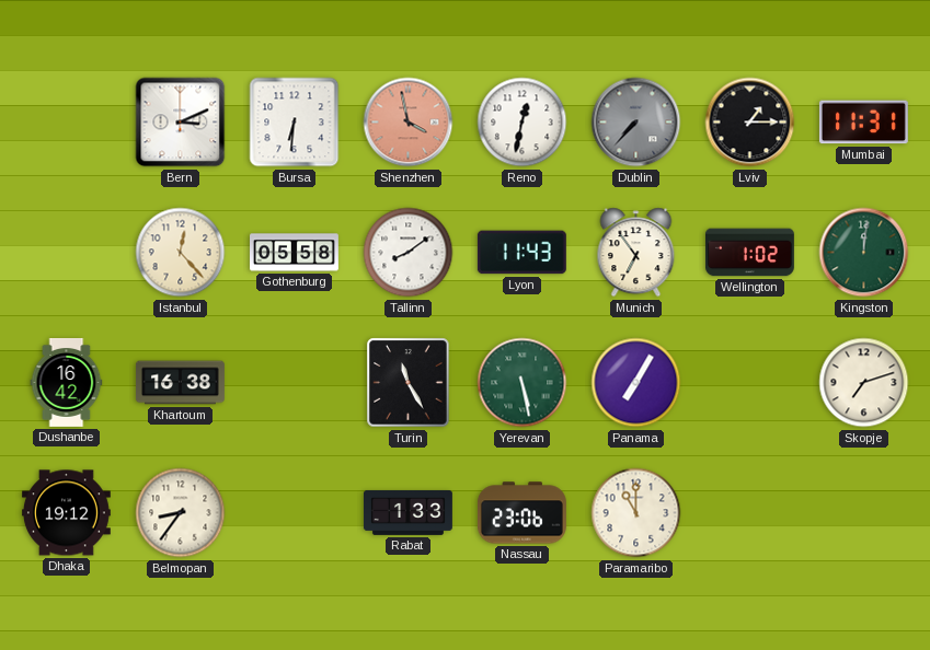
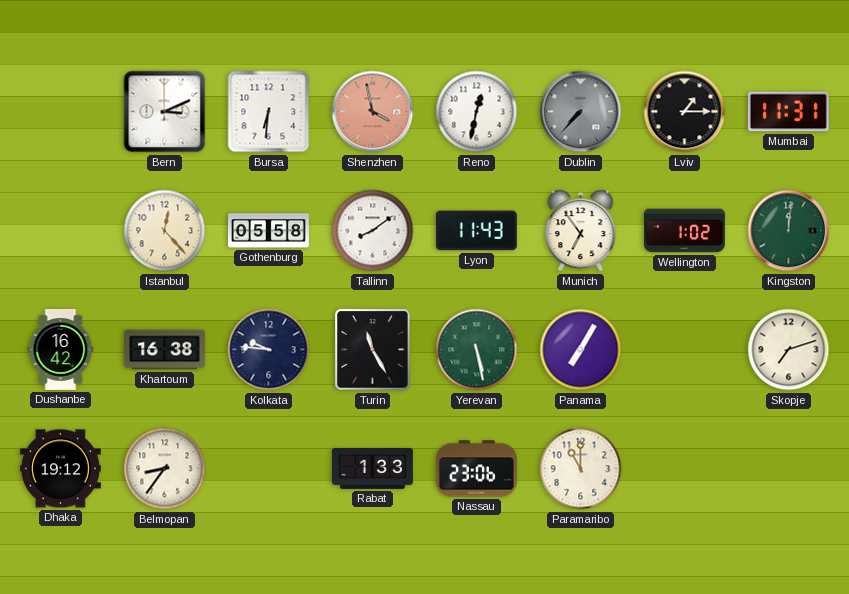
Kolkata: none -> 9:46 (269, 350)
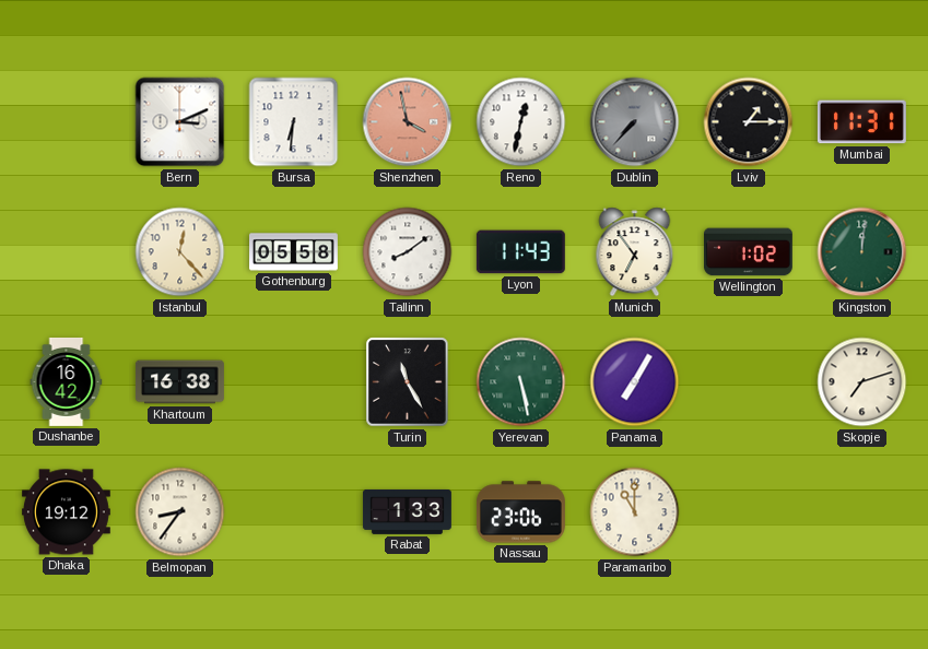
Kolkata: 9:46 -> none (269, 350)
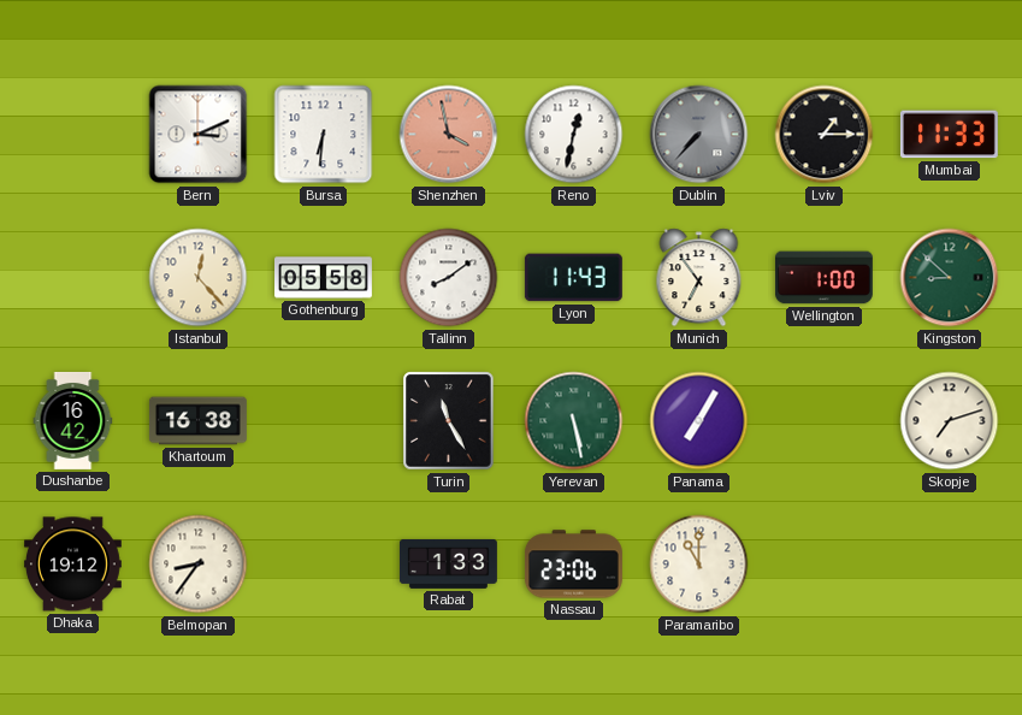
Mumbai: 11:31 -> 11:33 (949, 135)
Wellington: 1:02 -> 1:00 (823, 278)
Kingston: 12:01 -> 8:52 (950, 278)
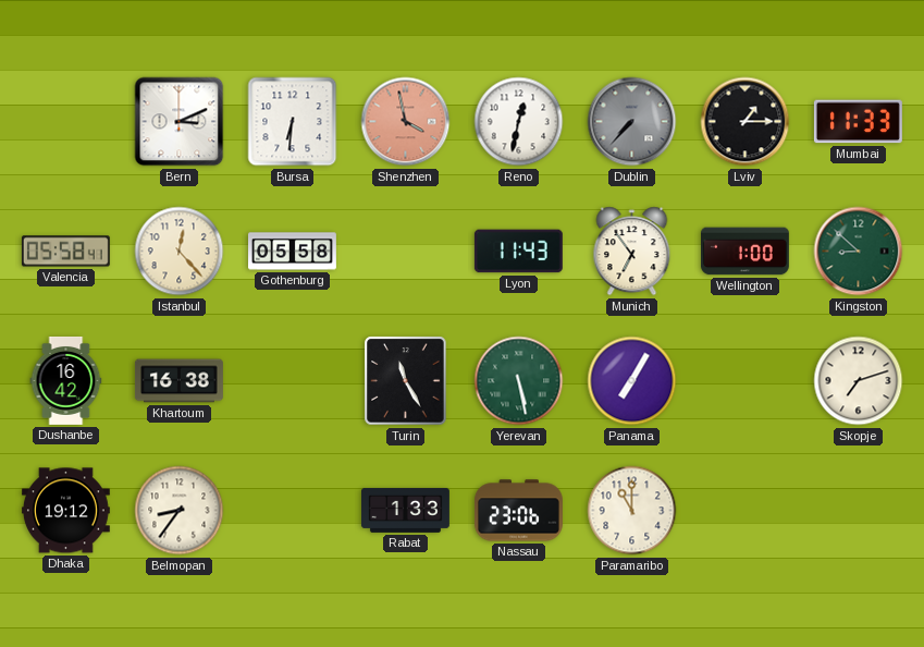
Valencia: none -> 05:58 (65, 252)
Tallinn: 8:09 -> none (449, 278)
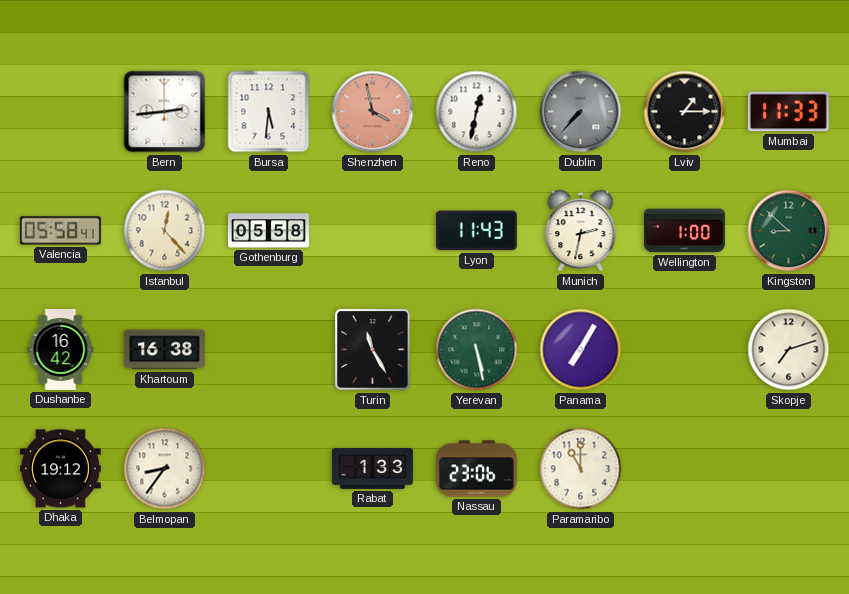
Bern: 3:11 -> 2:44 (165, 112)
Bursa: 6:31 -> 5:31 (269, 112)
Munich: 6:54 -> 2:32 (581, 231)
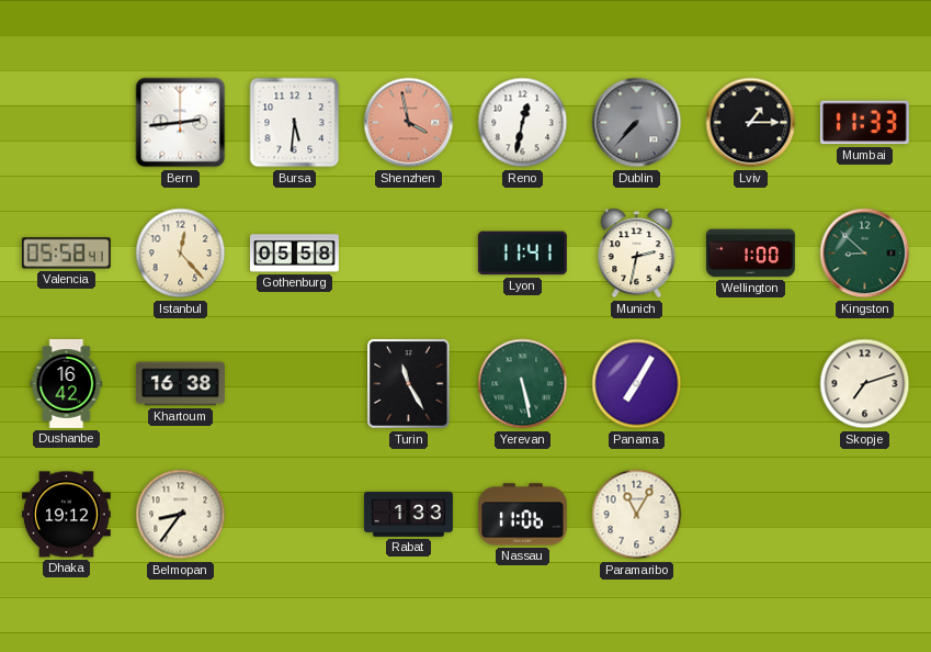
Lyon: 11:43 -> 11:41 (522, 254)
Nassau: 23:06 -> 11:06 (522, 515)
Paramaribo: 11:00 -> 11:05 (637, 515)
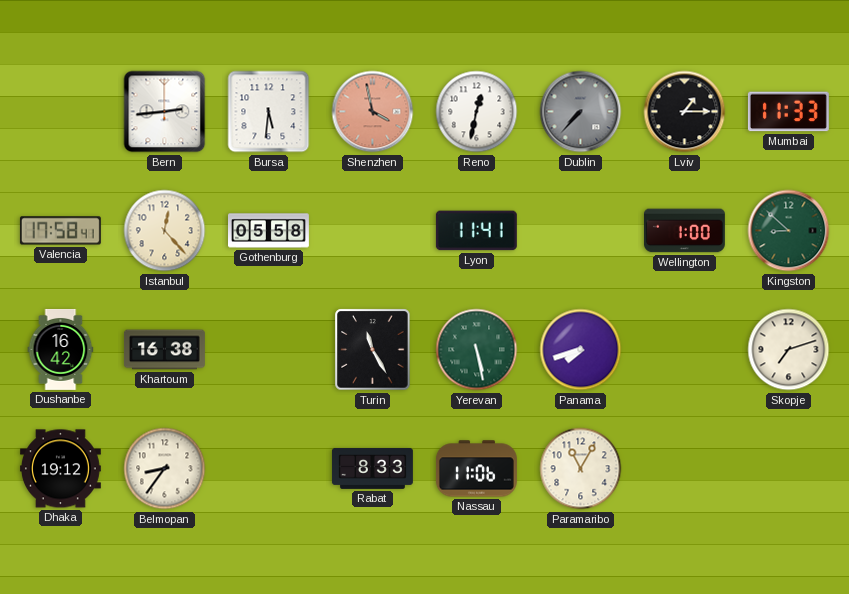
Valencia: 05:58 -> 17:58 (60, 231)
Munich: 2:32 -> none (637, 254)
Panama: 7:05 -> 7:42 (581, 350)
Rabat: 1:33 -> 8:33 (372, 468)
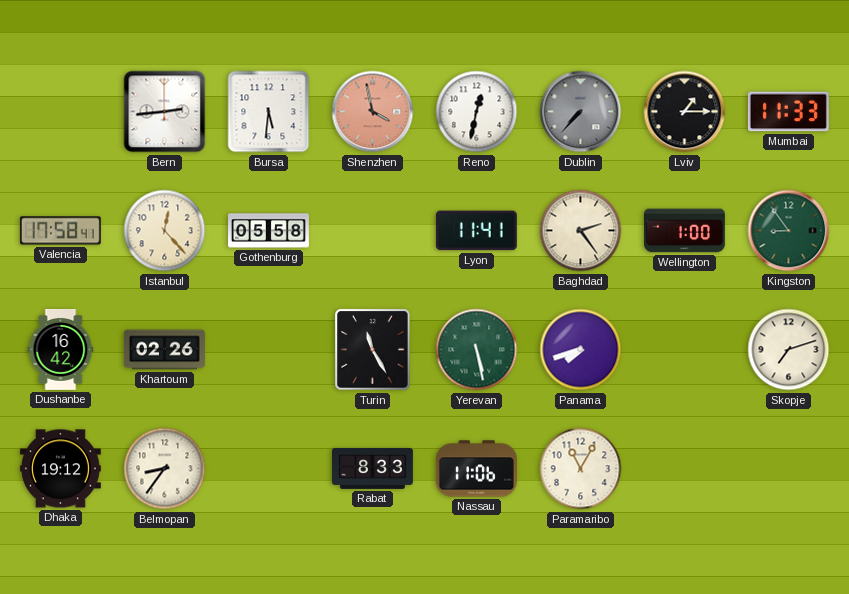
Baghdad: none -> 2:24 (581, 231)
Kingston: 8:52 -> 8:54 (789, 231)
Khartoum: 16:38 -> 02:26 (164, 350)
